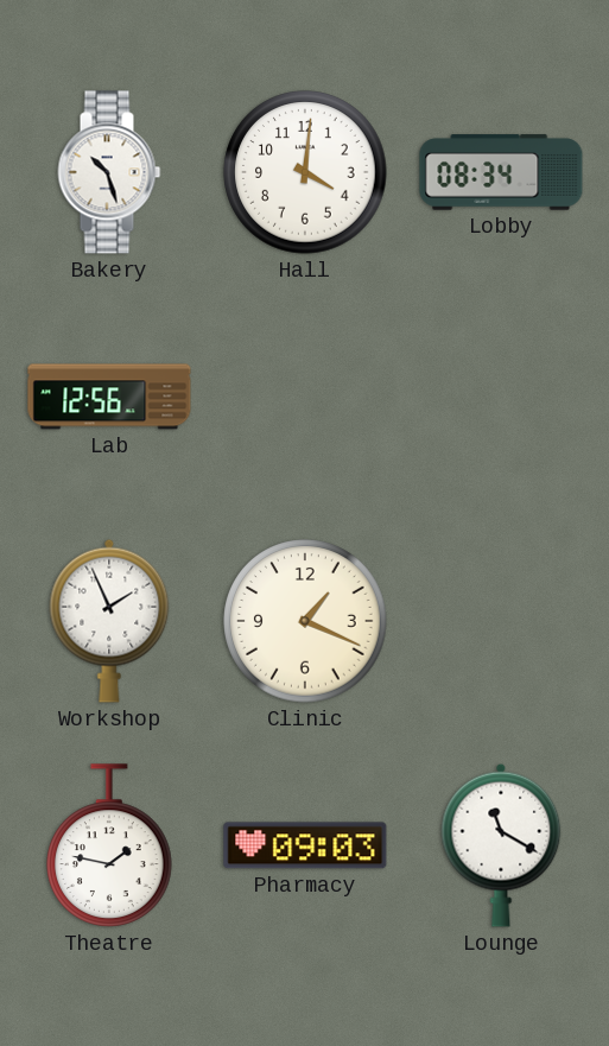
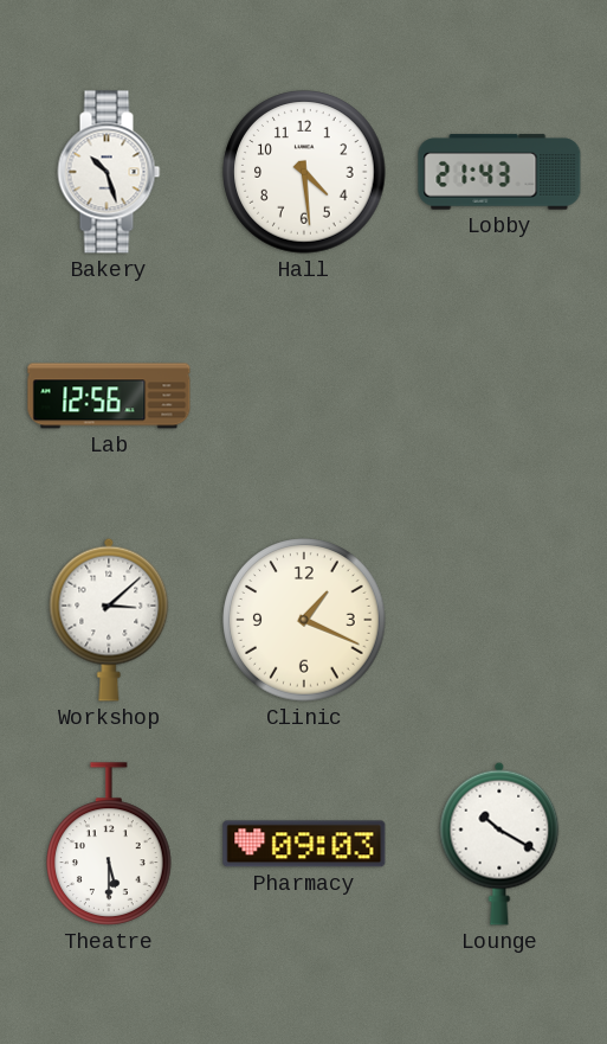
Hall: 4:01 -> 4:29 (304, 172)
Lobby: 08:34 -> 21:43 (499, 172)
Workshop: 1:56 -> 3:08 (109, 620)
Theatre: 1:47 -> 5:30 (110, 844)
Lounge: 11:20 -> 10:20 (499, 844)
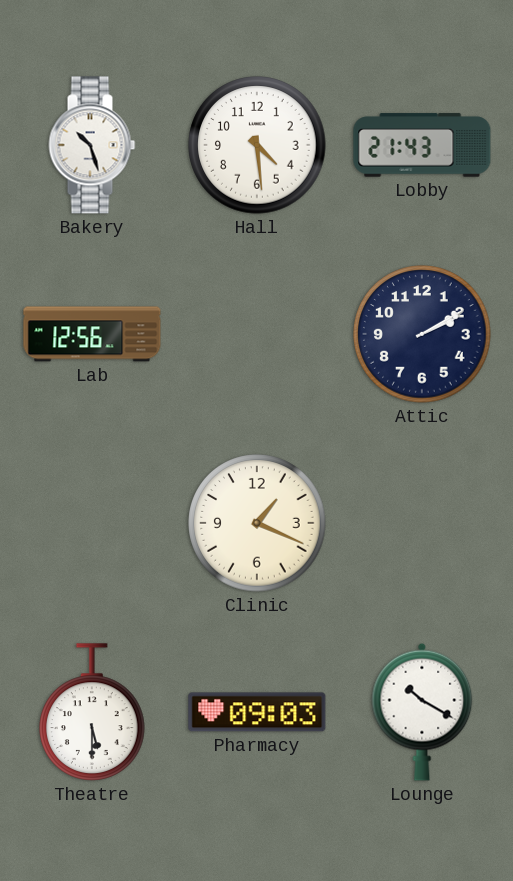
Attic: none -> 2:10 (422, 334)
Workshop: 3:08 -> none (109, 620)
